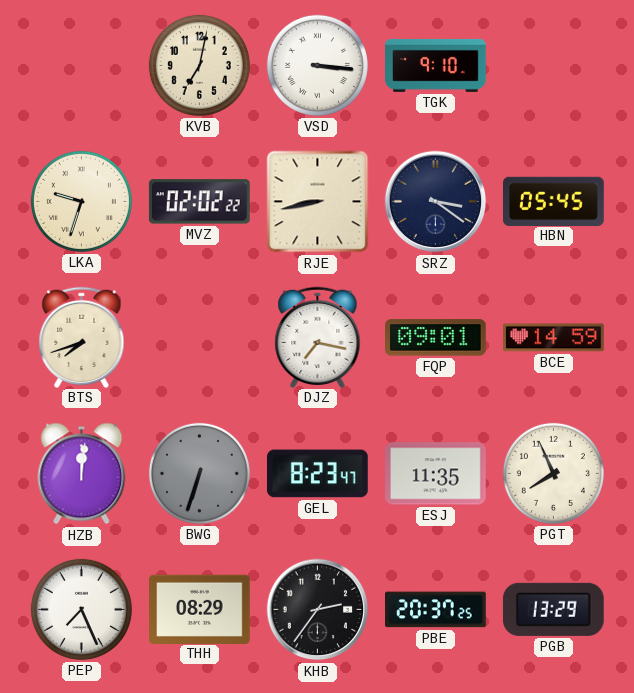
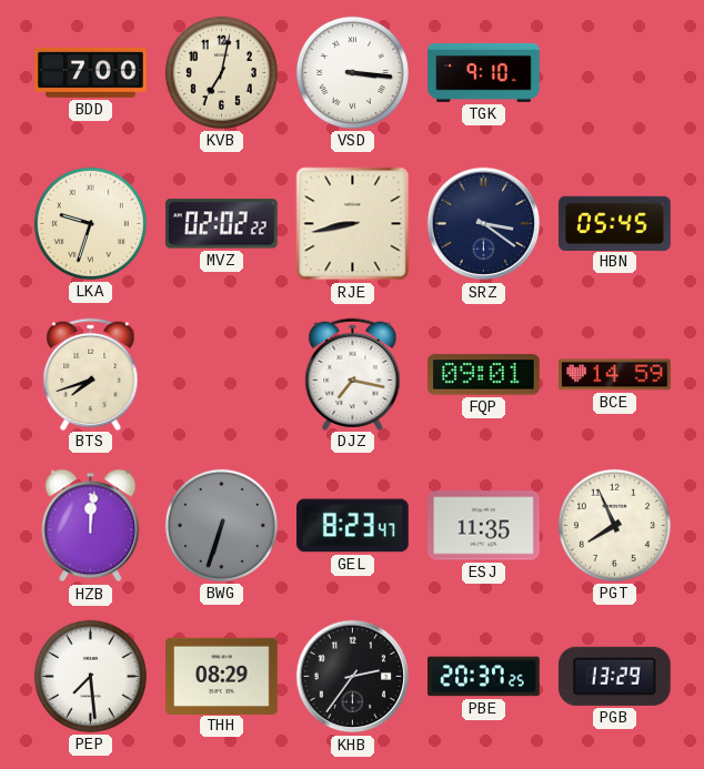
BDD: none -> 7:00 (91, 73)
PEP: 7:26 -> 7:29 (90, 676)
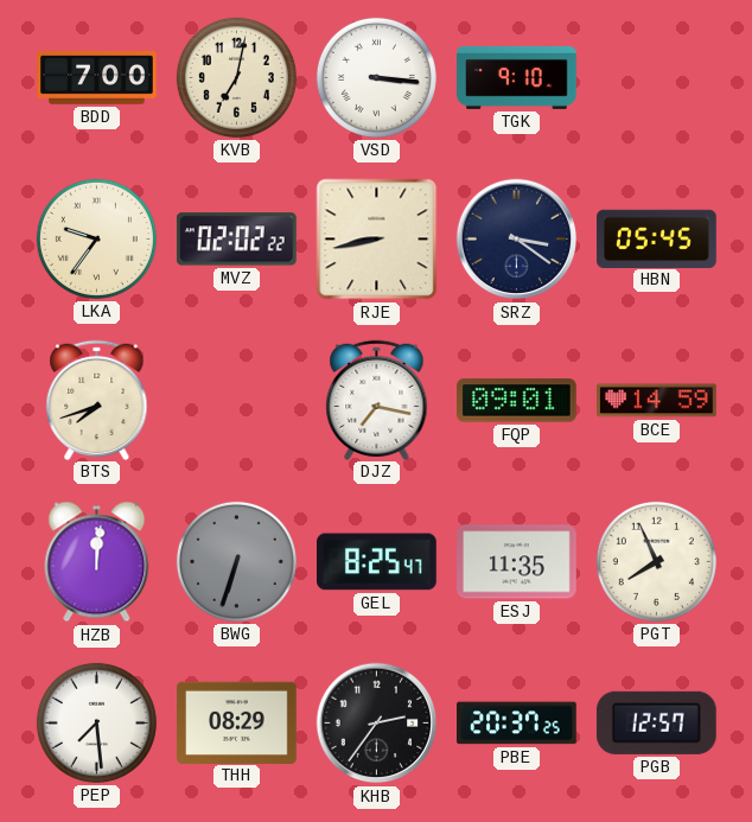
LKA: 9:33 -> 9:36 (96, 238)
GEL: 8:23 -> 8:25 (377, 562)
PGB: 13:29 -> 12:57 (656, 722)
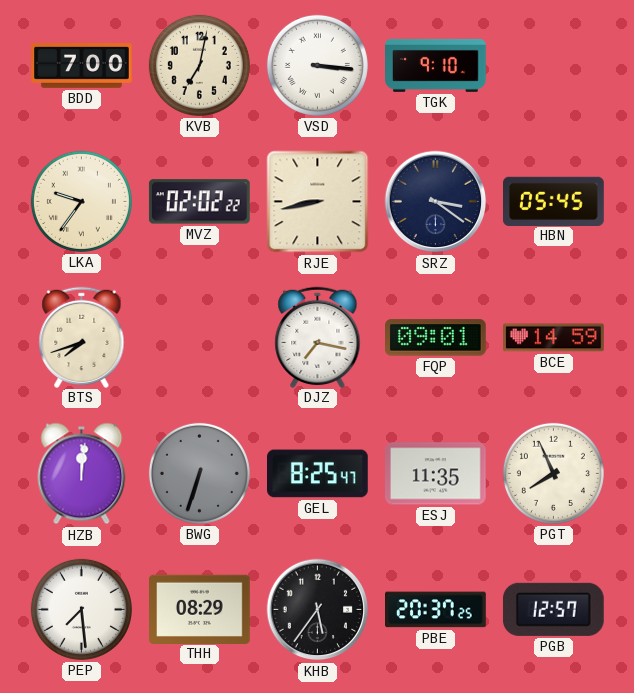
KHB: 2:36 -> 5:36 (318, 610)
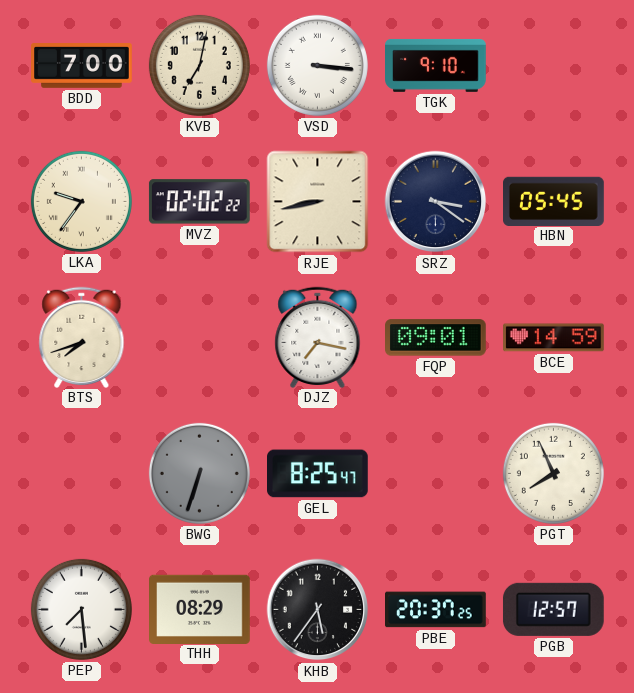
HZB: 12:01 -> none (82, 474)
ESJ: 11:35 -> none (436, 474)
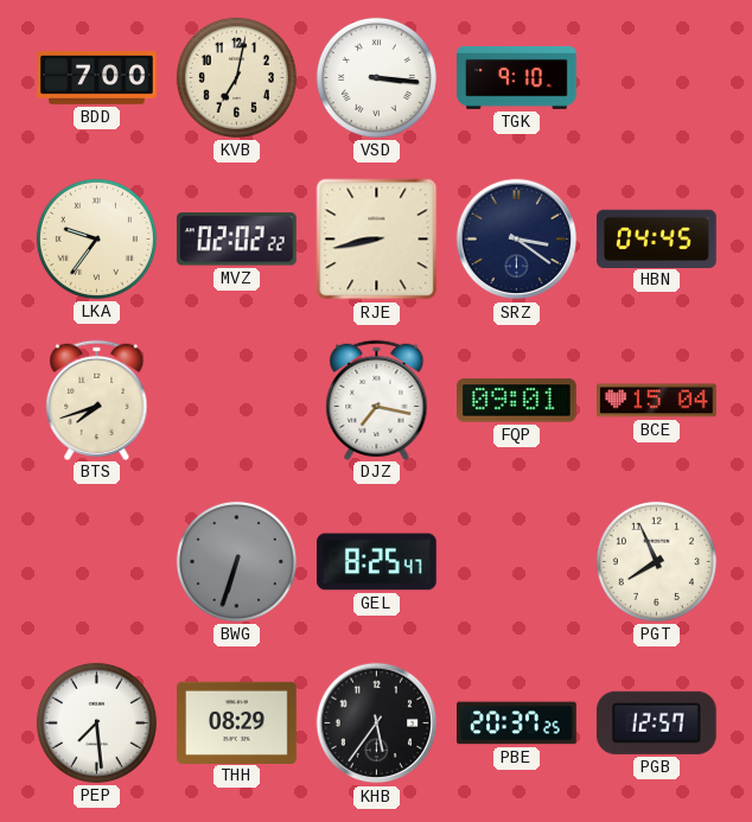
HBN: 05:45 -> 04:45 (657, 238)
BCE: 14:59 -> 15:04 (657, 401)
